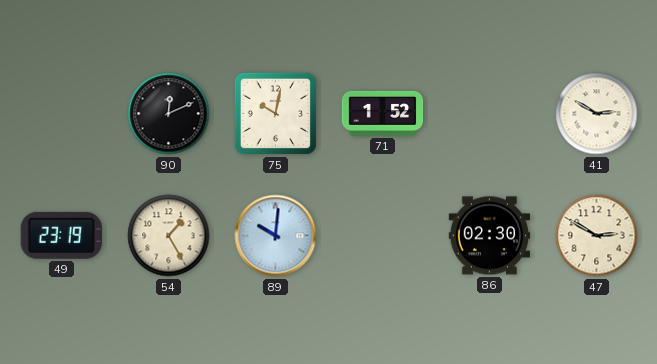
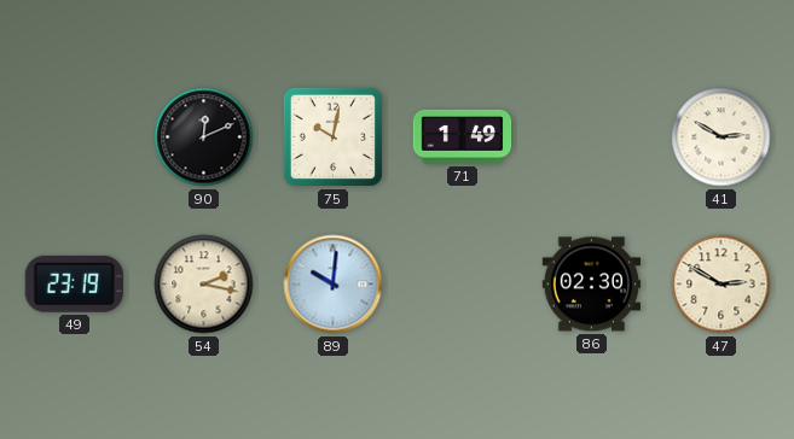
71: 1:52 -> 1:49 (463, 136)
54: 1:25 -> 2:17 (204, 285)
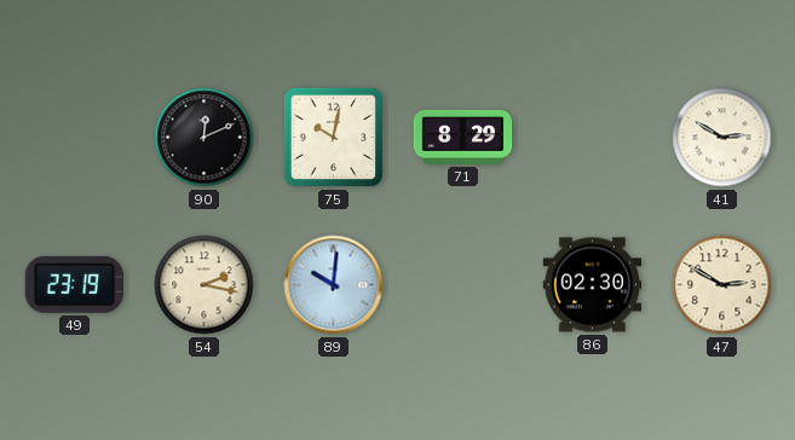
71: 1:49 -> 8:29 (463, 137)
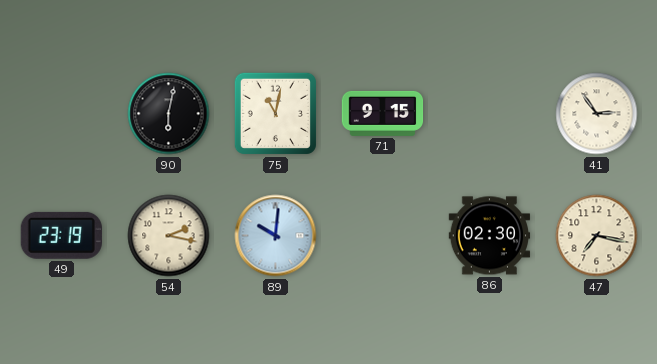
90: 12:11 -> 6:02 (169, 114)
75: 10:02 -> 11:02 (275, 113)
71: 8:29 -> 9:15 (383, 113)
41: 2:50 -> 2:54 (597, 114)
47: 2:50 -> 7:17 (597, 236)
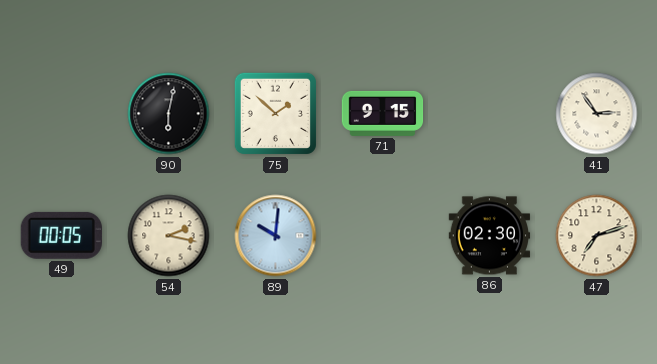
75: 11:02 -> 1:52 (275, 113)
49: 23:19 -> 00:05 (61, 235)
47: 7:17 -> 7:12 (597, 236)
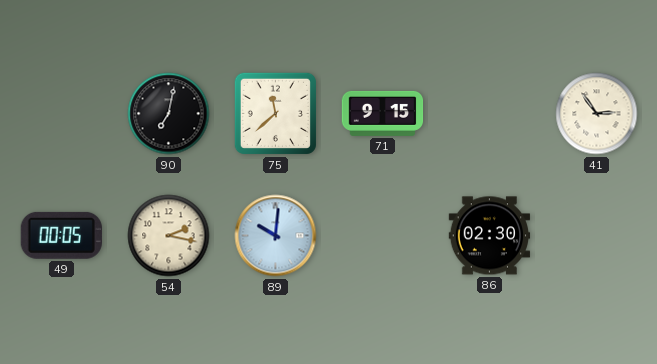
90: 6:02 -> 7:02 (169, 114)
75: 1:52 -> 11:38 (275, 113)
47: 7:12 -> none (597, 236)
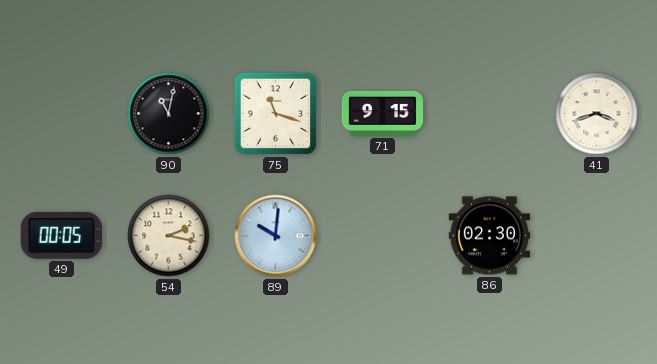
90: 7:02 -> 11:02 (169, 114)
75: 11:38 -> 11:18 (275, 113)
41: 2:54 -> 3:42 (597, 114)
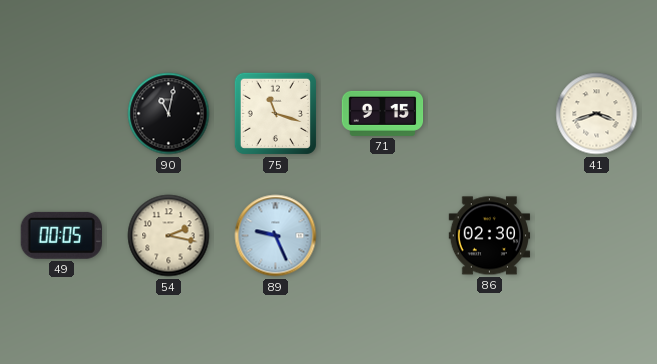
89: 10:01 -> 9:26 (276, 236)
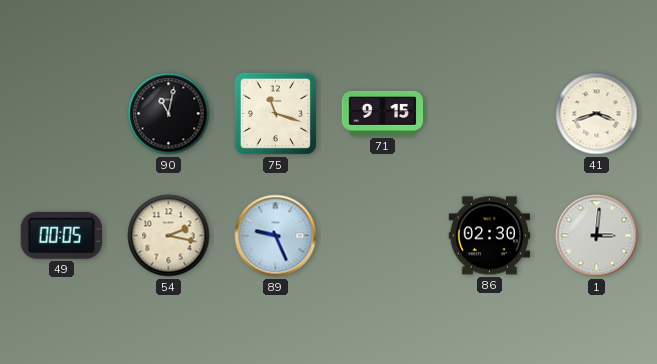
1: none -> 3:01 (597, 236)
